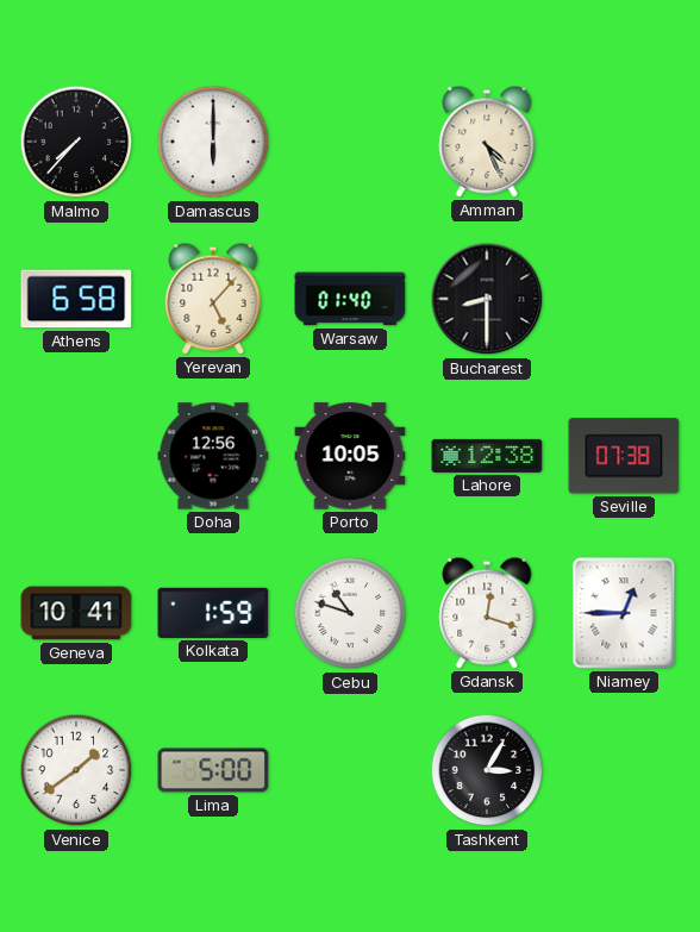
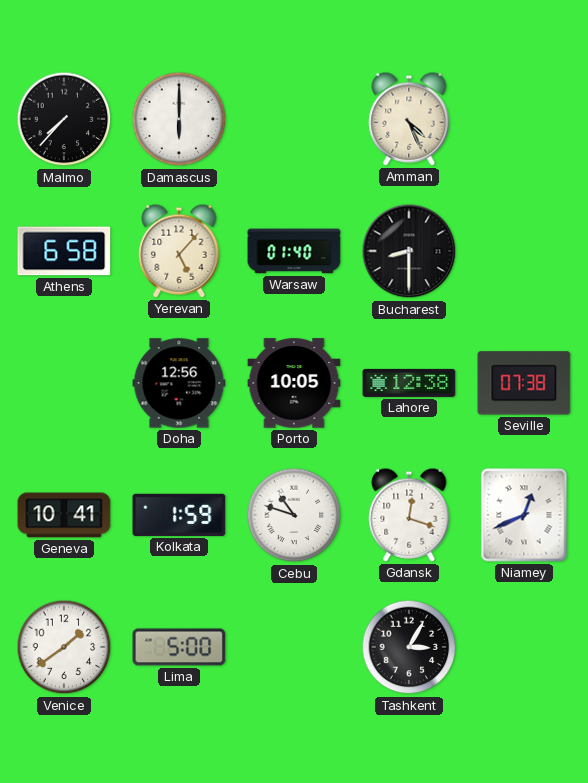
Niamey: 12:45 -> 12:41 (524, 515)
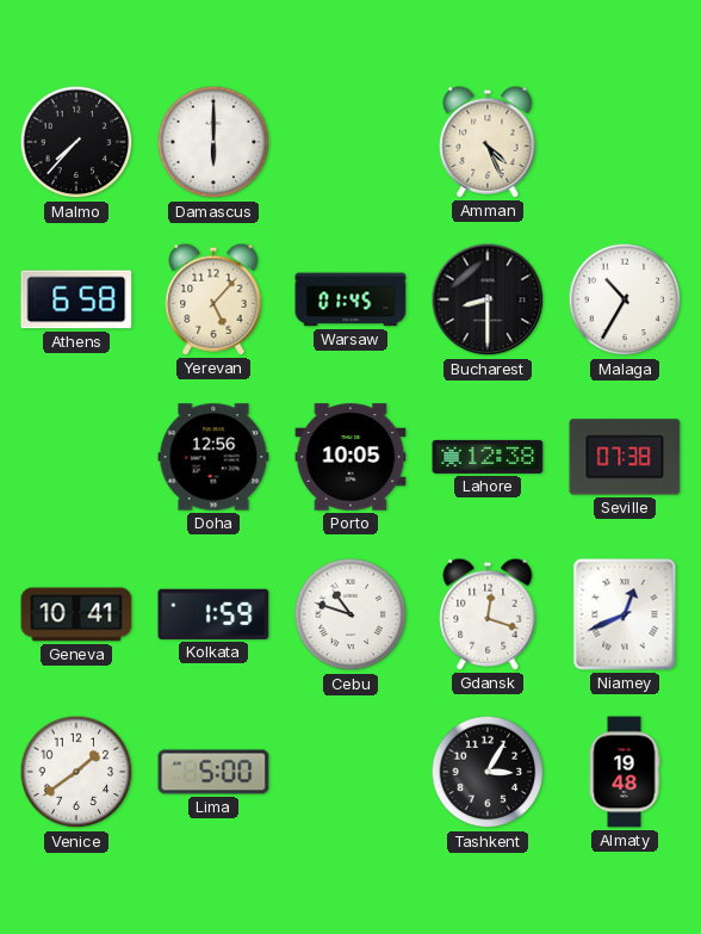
Warsaw: 01:40 -> 01:45 (350, 299)
Malaga: none -> 10:35 (625, 299)
Almaty: none -> 19:48 (625, 772)
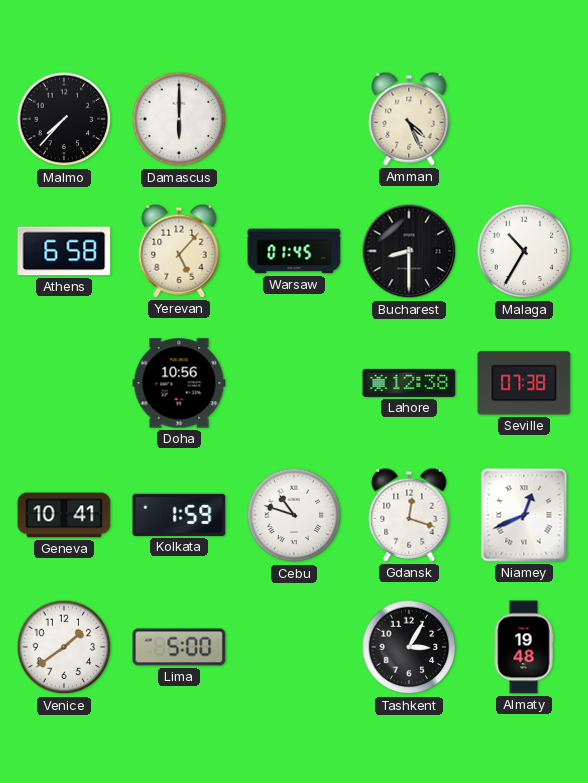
Doha: 12:56 -> 10:56 (179, 383)
Porto: 10:05 -> none (350, 457)
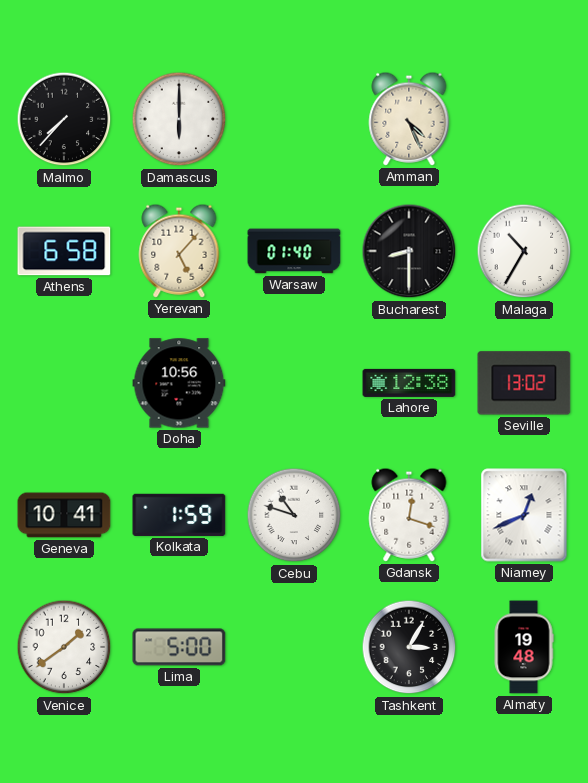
Warsaw: 01:45 -> 01:40 (294, 251)
Seville: 07:38 -> 13:02 (524, 383)
